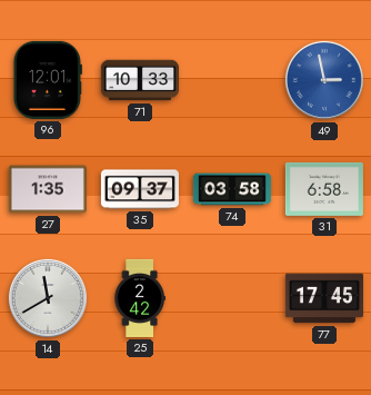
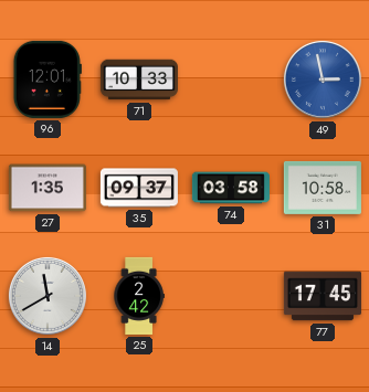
31: 6:58 -> 10:58 (323, 188)
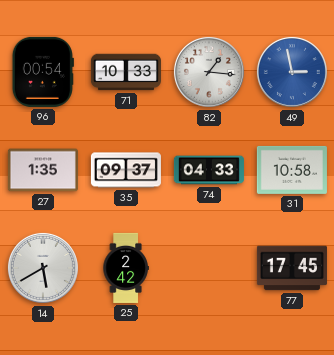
96: 12:01 -> 00:54 (43, 72)
82: none -> 1:16 (209, 72)
74: 03:58 -> 04:33 (209, 170)
14: 11:40 -> 5:40 (43, 268)
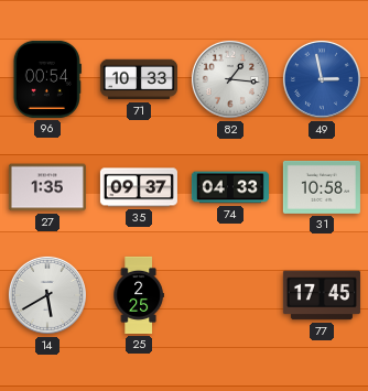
25: 2:42 -> 2:25 (139, 295)
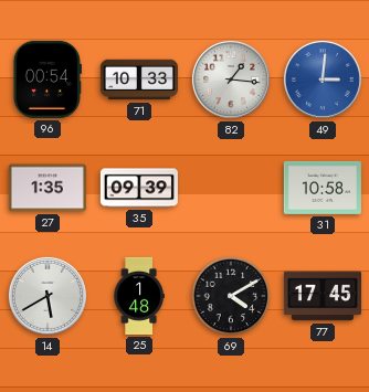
49: 2:58 -> 3:01 (323, 80)
35: 09:37 -> 09:39 (139, 188)
74: 04:33 -> none (230, 187)
25: 2:25 -> 1:48 (139, 296)
69: none -> 4:10 (231, 296)
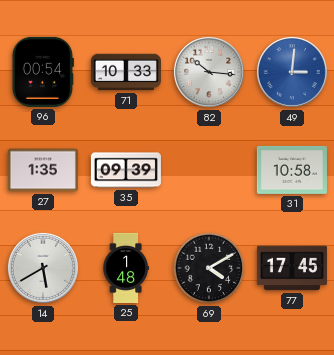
82: 1:16 -> 10:16 (209, 72)
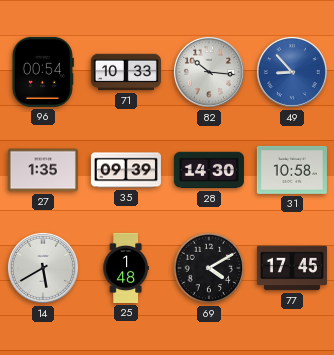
49: 3:01 -> 8:53 (292, 72)
28: none -> 14:30 (209, 170)
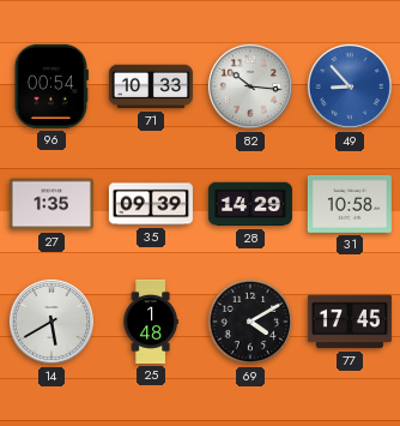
28: 14:30 -> 14:29 (250, 204)
